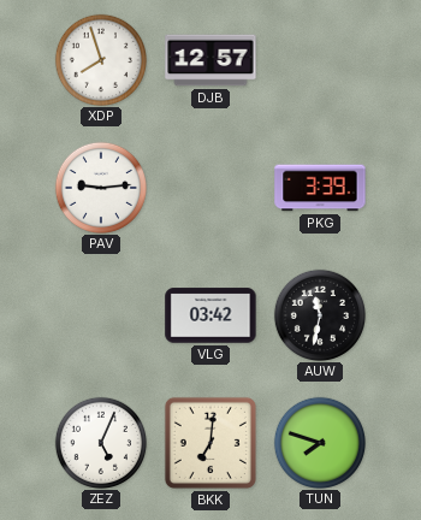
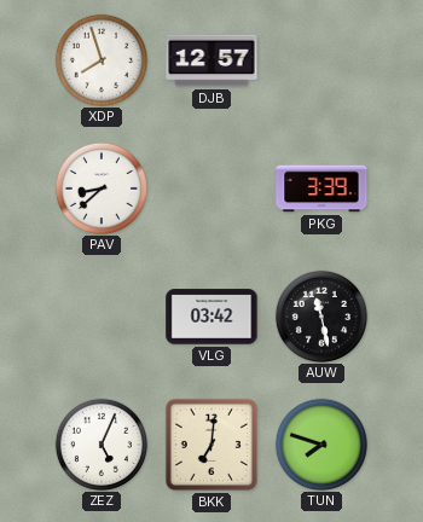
PAV: 9:14 -> 8:38 (100, 187)
AUW: 11:32 -> 11:28 (320, 315)
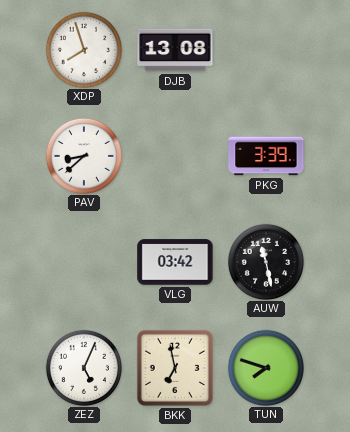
DJB: 12:57 -> 13:08 (175, 50)
BKK: 7:01 -> 6:58 (175, 368)
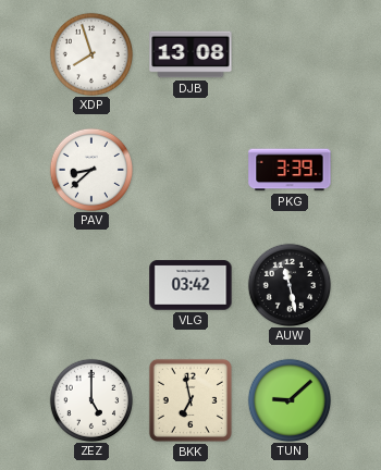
ZEZ: 5:04 -> 5:00 (90, 399)
TUN: 7:48 -> 9:08 (288, 399)
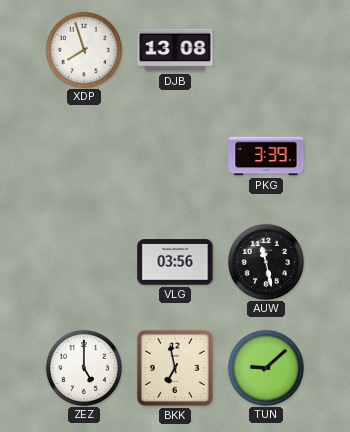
PAV: 8:38 -> none (90, 169)
VLG: 03:42 -> 03:56 (175, 262)
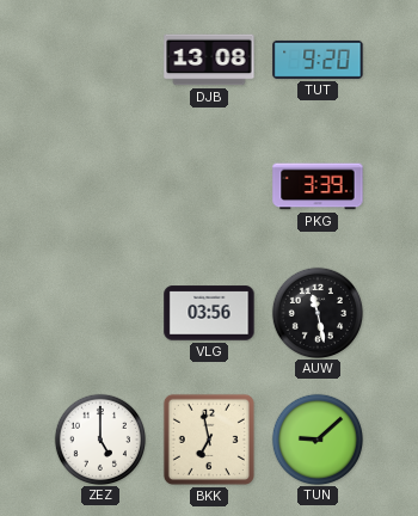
XDP: 7:57 -> none (83, 49)
TUT: none -> 9:20 (318, 60)
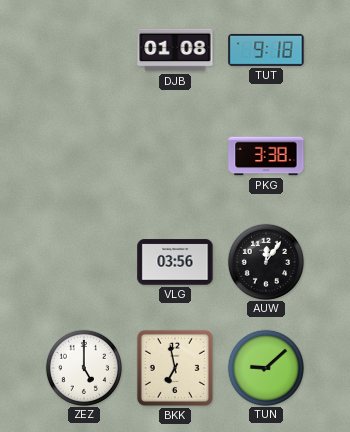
DJB: 13:08 -> 01:08 (175, 50)
TUT: 9:20 -> 9:18 (266, 50)
PKG: 3:39 -> 3:38 (266, 156)
AUW: 11:28 -> 12:06 (265, 261)
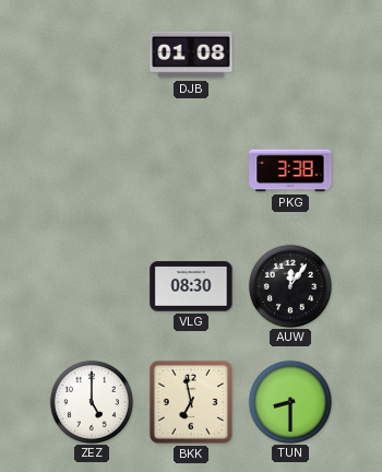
TUT: 9:18 -> none (266, 50)
VLG: 03:56 -> 08:30 (191, 286)
TUN: 9:08 -> 8:30 (289, 401)
